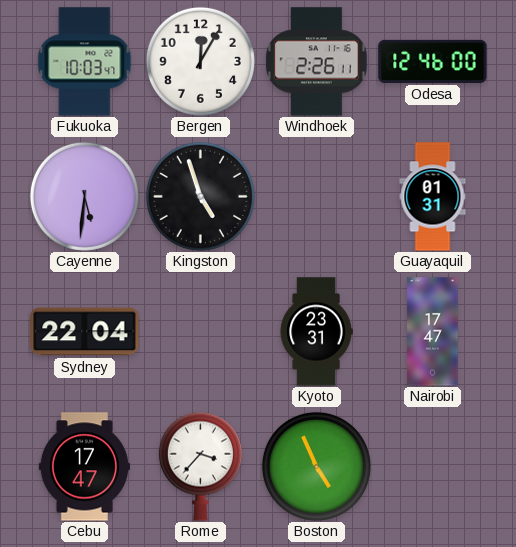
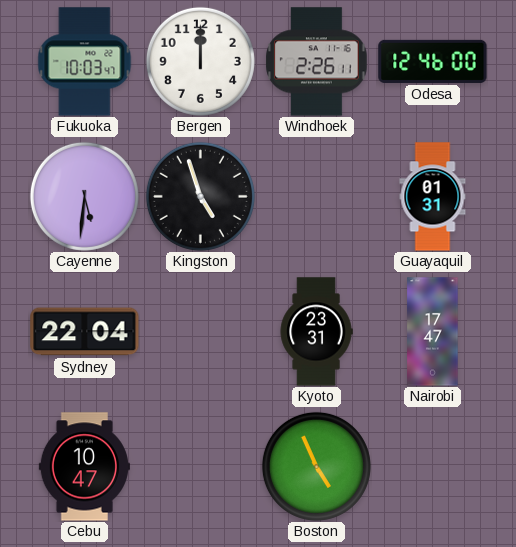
Bergen: 12:05 -> 12:00 (200, 61)
Cebu: 17:47 -> 10:47 (84, 467)
Rome: 3:37 -> none (200, 466)
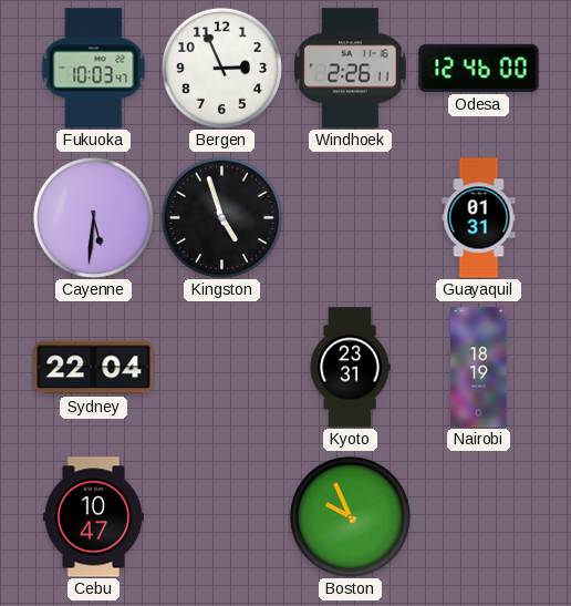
Bergen: 12:00 -> 2:56 (221, 68)
Nairobi: 17:47 -> 18:19 (479, 368)
Boston: 4:56 -> 9:56 (350, 516)
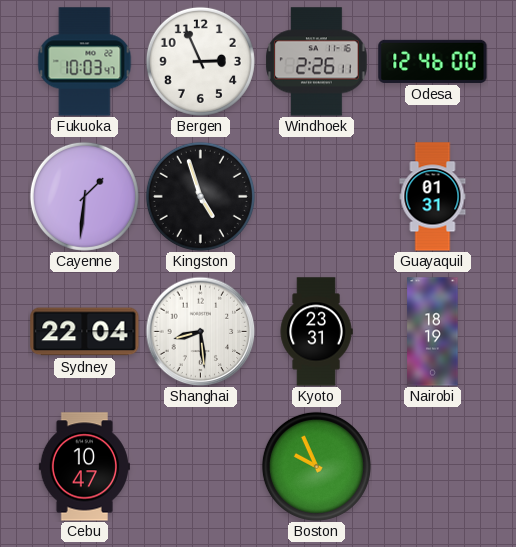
Cayenne: 5:31 -> 1:31 (84, 196)
Shanghai: none -> 8:29 (200, 331)
